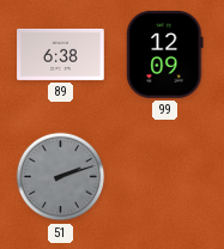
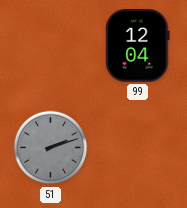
89: 6:38 -> none (61, 54)
99: 12:09 -> 12:04 (138, 46)
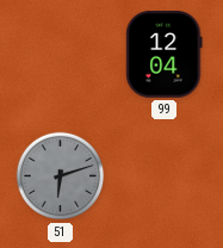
51: 2:12 -> 6:12 (61, 176)
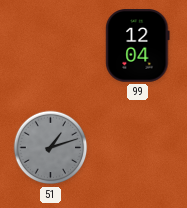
51: 6:12 -> 1:12 (51, 148)
